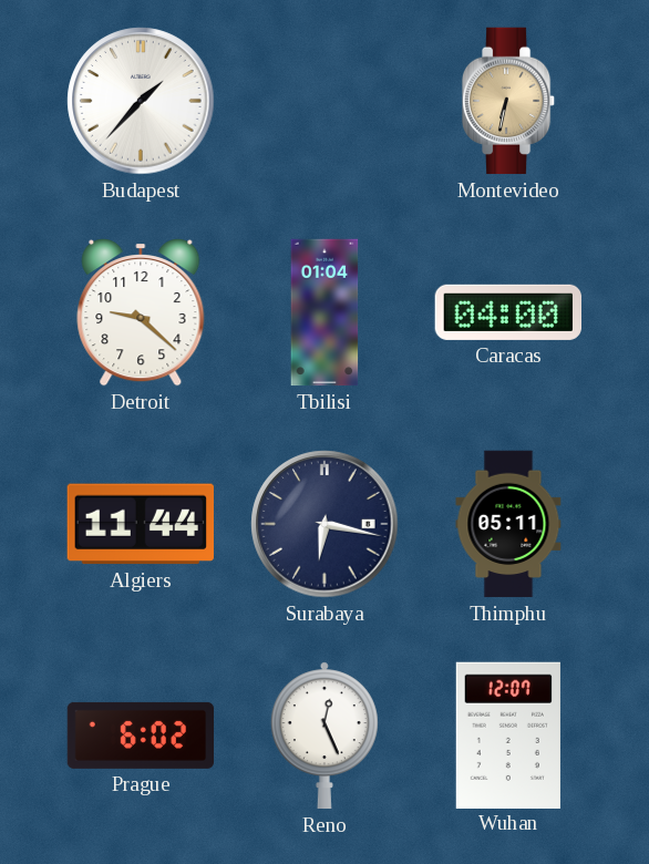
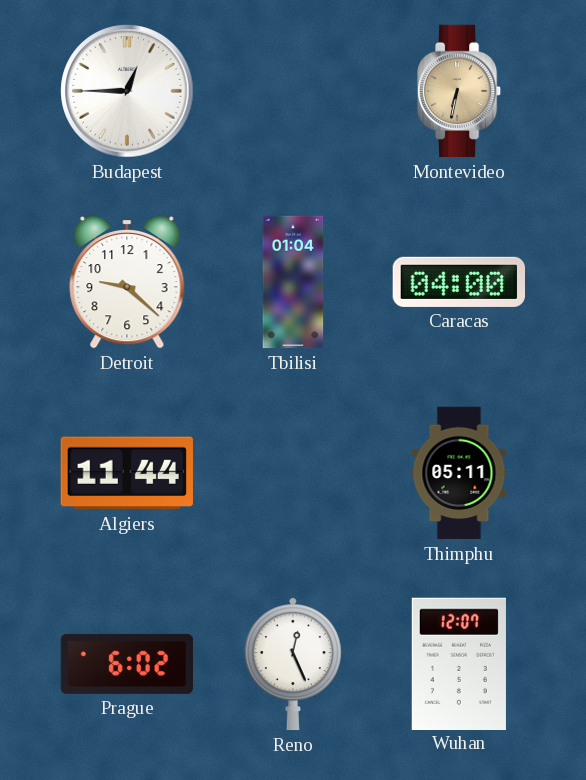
Budapest: 1:37 -> 12:45 (127, 91)
Surabaya: 6:17 -> none (324, 524)
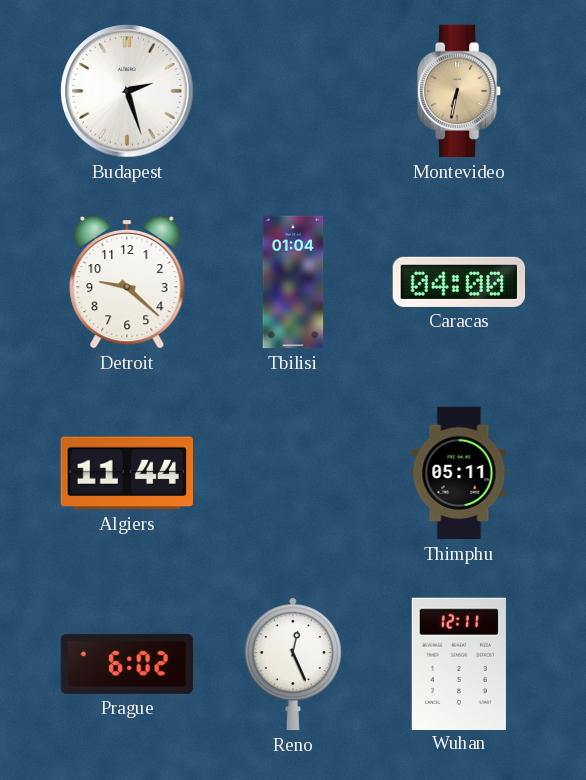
Budapest: 12:45 -> 2:27 (127, 91)
Wuhan: 12:07 -> 12:11 (459, 663)
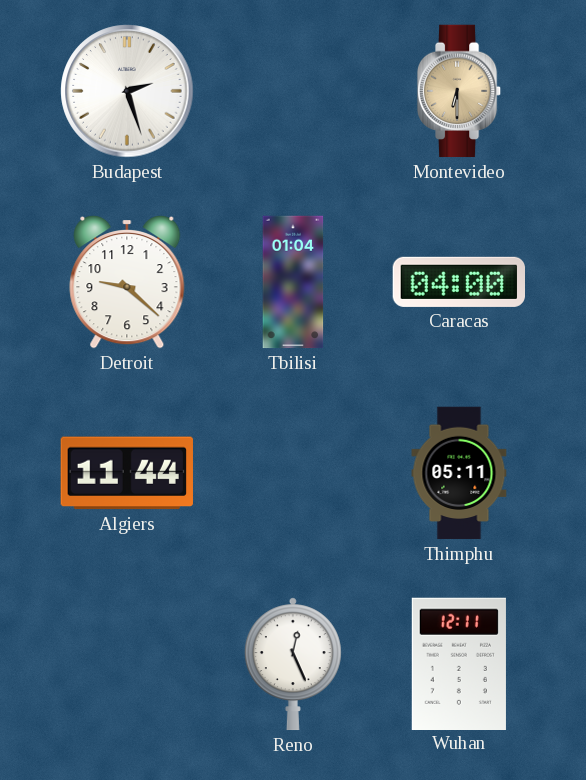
Montevideo: 6:32 -> 6:30 (459, 91)
Prague: 6:02 -> none (127, 664)
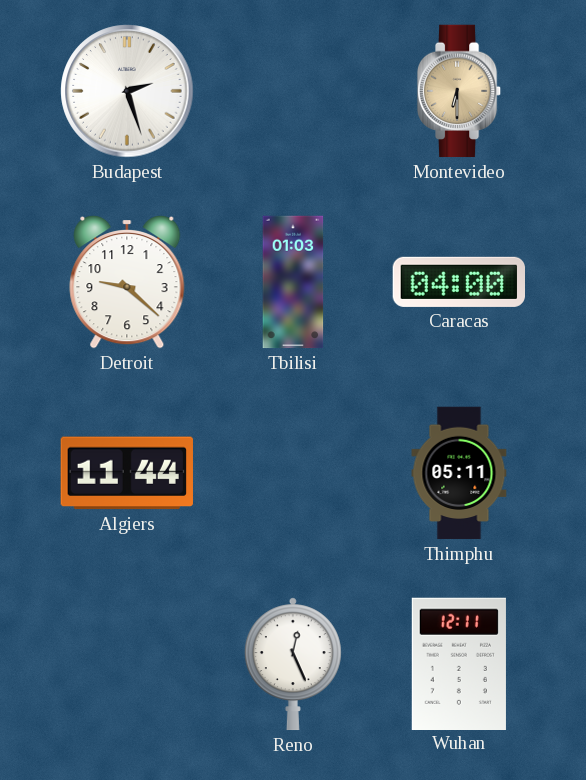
Tbilisi: 01:04 -> 01:03 (293, 282)
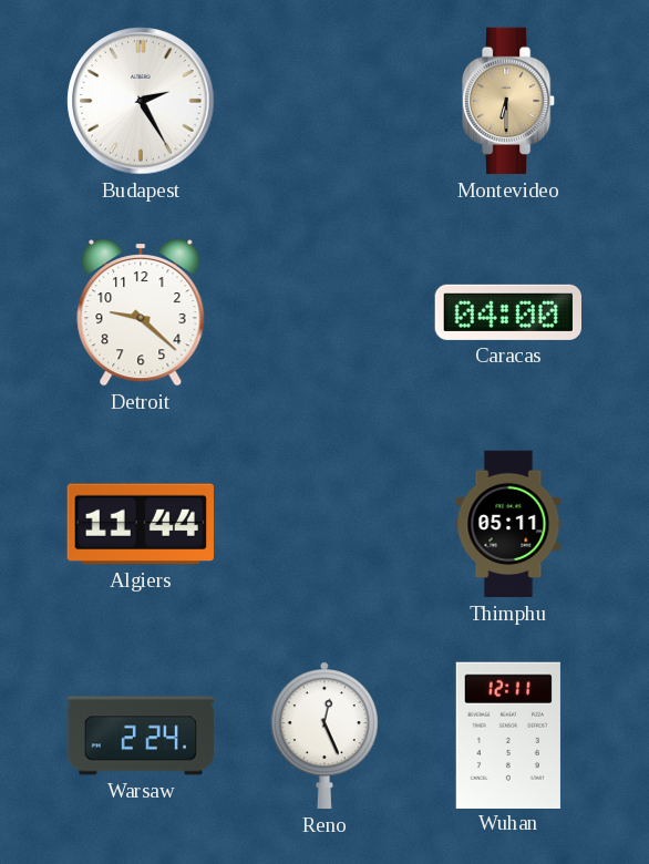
Budapest: 2:27 -> 2:25 (141, 101)
Tbilisi: 01:03 -> none (293, 282)
Warsaw: none -> 2:24 (140, 736)
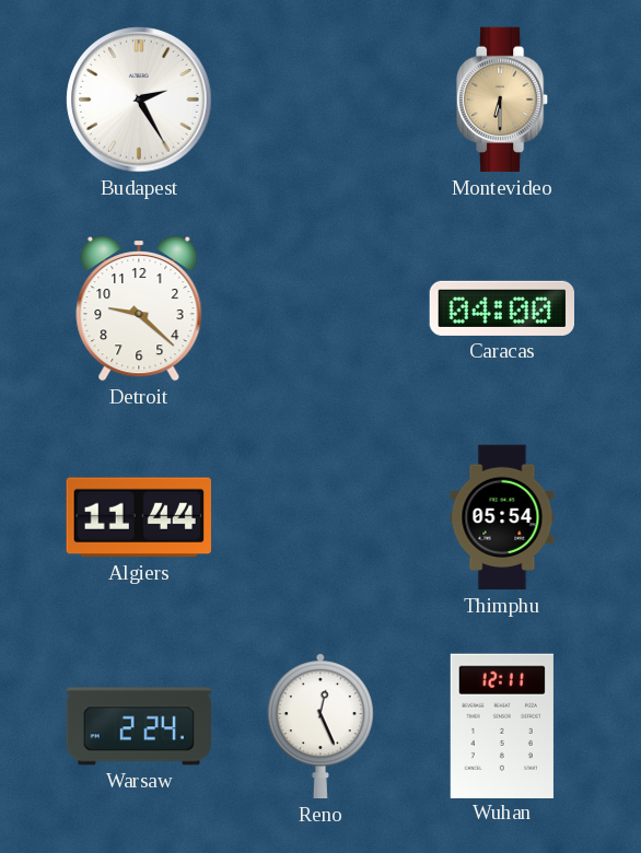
Thimphu: 05:11 -> 05:54 (502, 517)
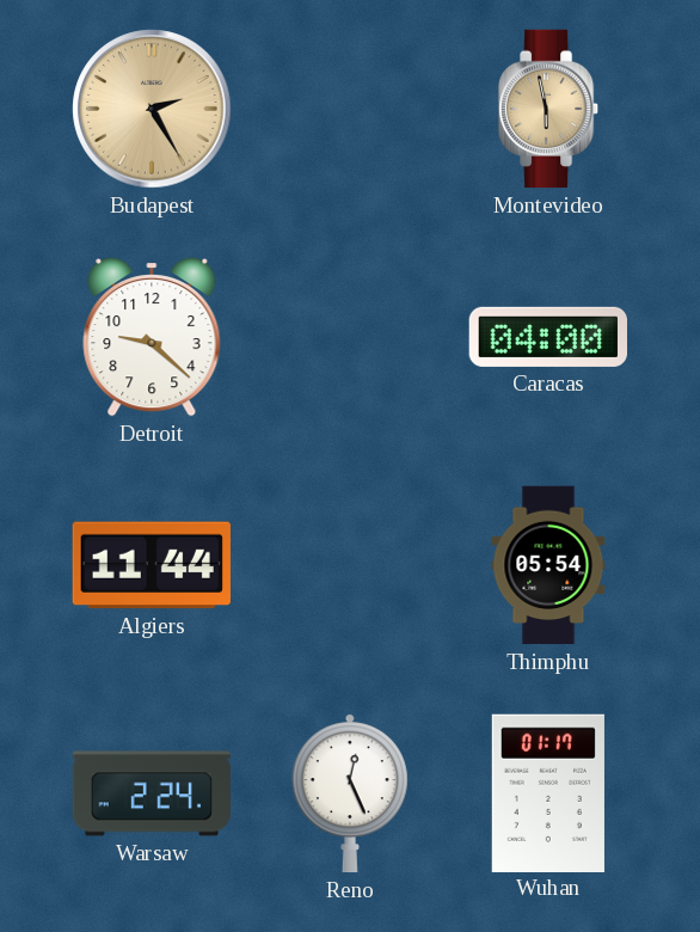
Budapest dial: white -> champagne (152, 109)
Montevideo: 6:30 -> 5:58 (548, 109)
Wuhan: 12:11 -> 01:17 (548, 792)
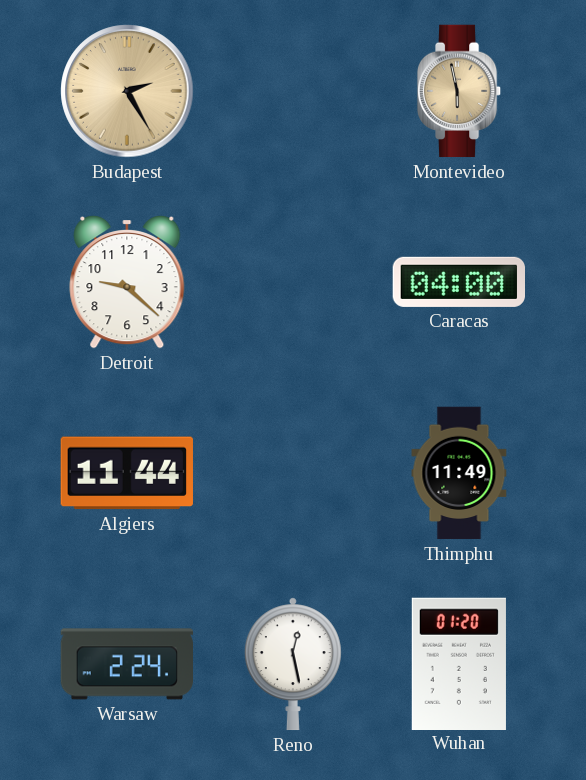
Thimphu: 05:54 -> 11:49 (459, 473)
Reno: 12:26 -> 12:28 (293, 664)
Wuhan: 01:17 -> 01:20 (459, 663)
